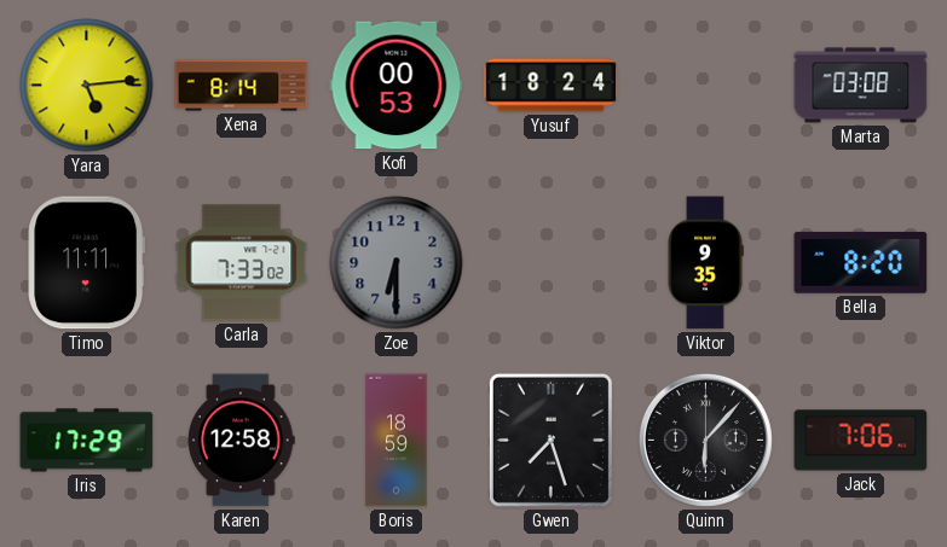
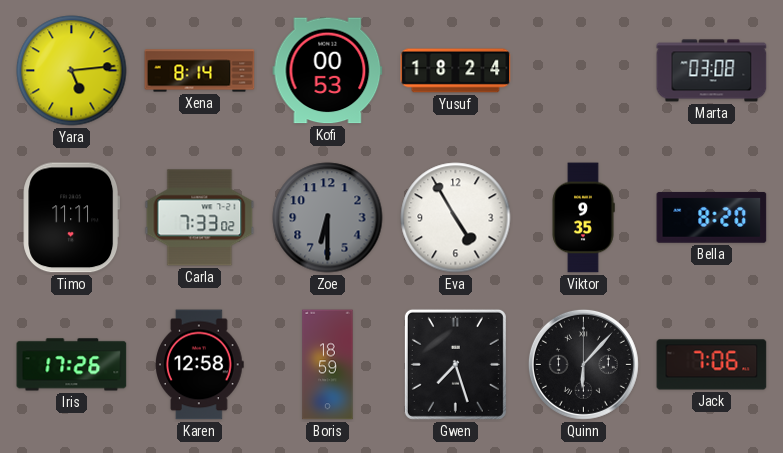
Eva: none -> 4:55 (456, 218)
Iris: 17:29 -> 17:26 (72, 365)
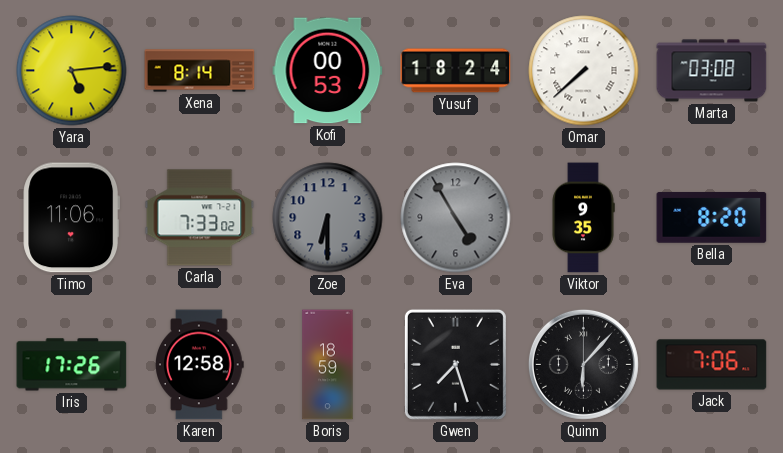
Omar: none -> 7:38 (584, 71)
Timo: 11:11 -> 11:06 (71, 218)
Eva dial: white -> grey (456, 218)
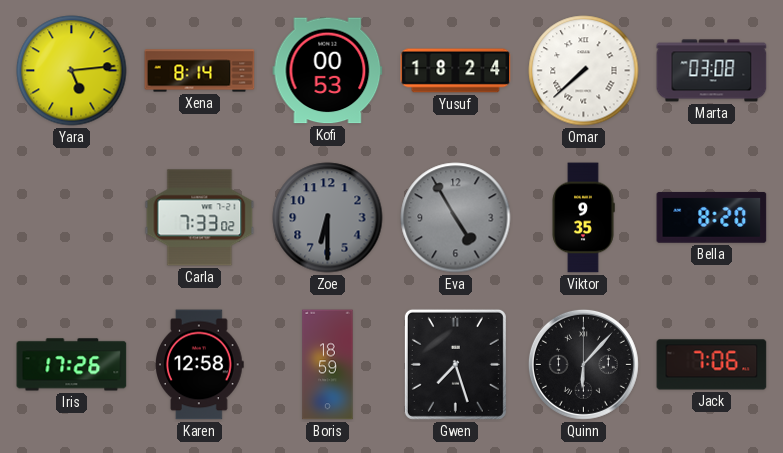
Timo: 11:06 -> none (71, 218)
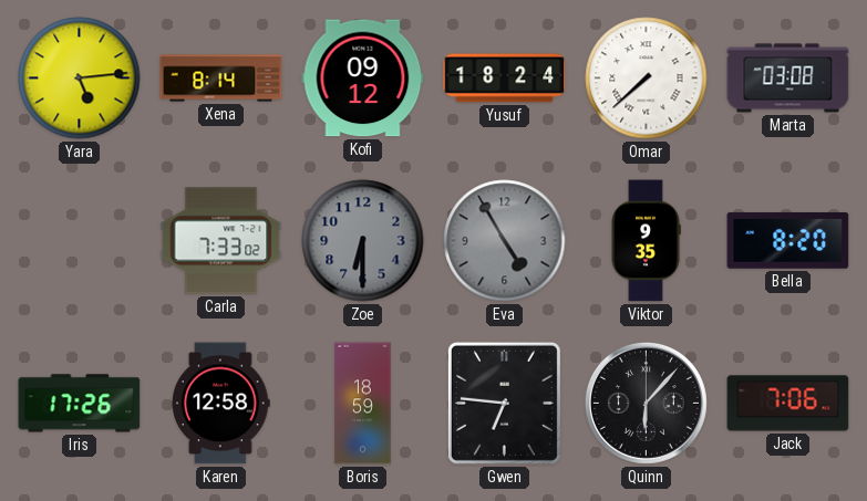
Kofi: 00:53 -> 09:12 (363, 79)
Gwen: 7:27 -> 6:46 (504, 403)
